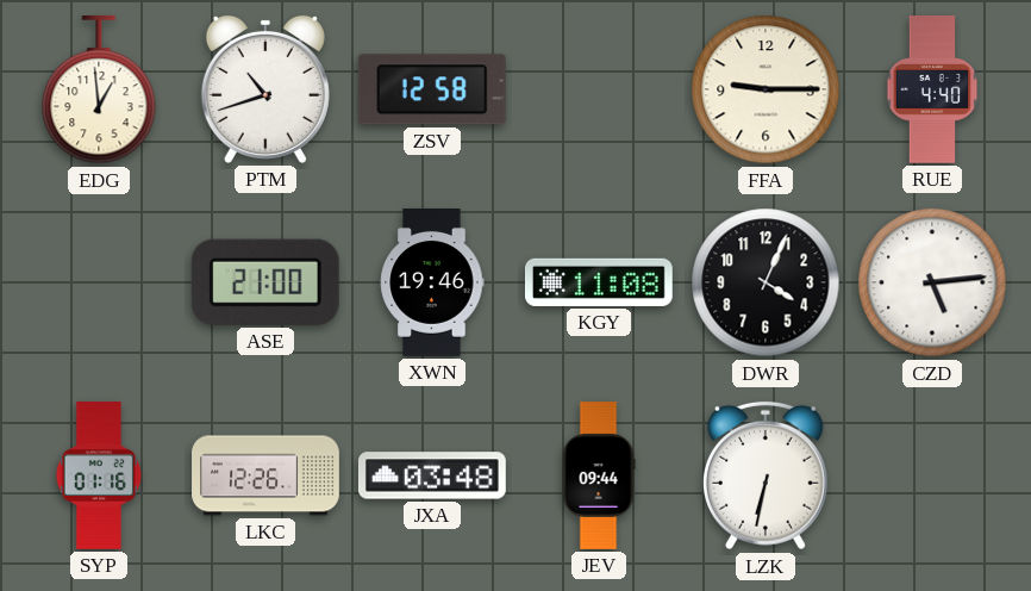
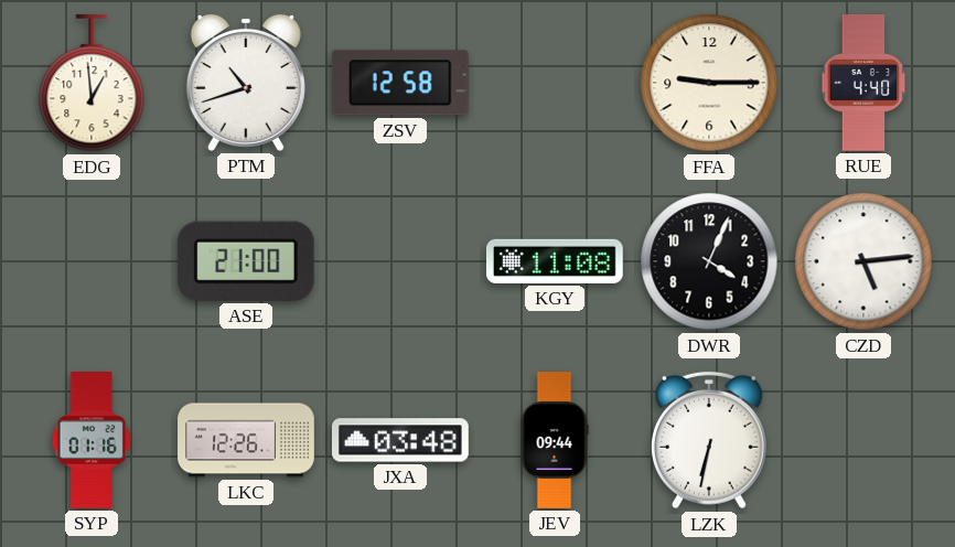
XWN: 19:46 -> none (432, 284)
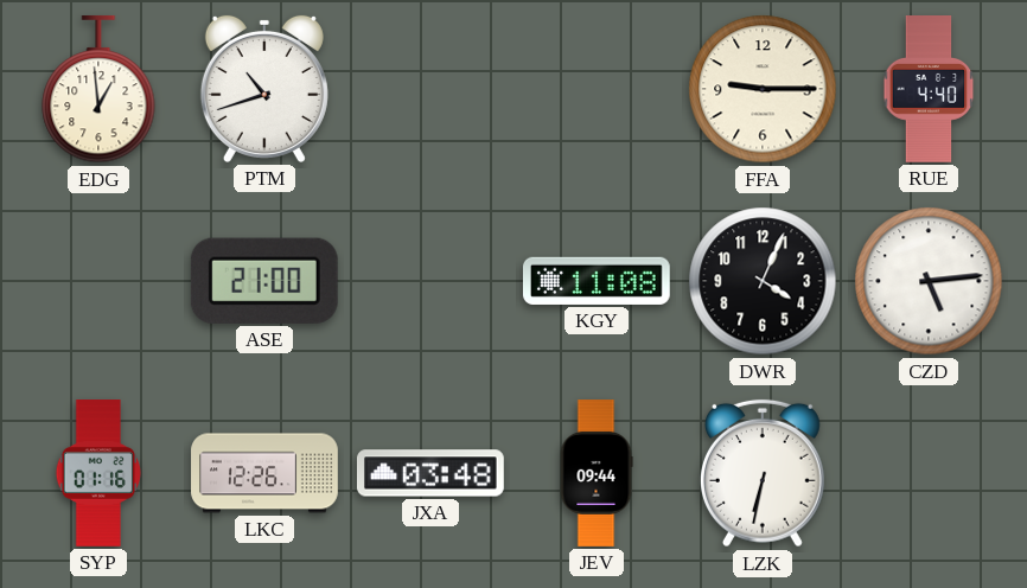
ZSV: 12:58 -> none (400, 83)
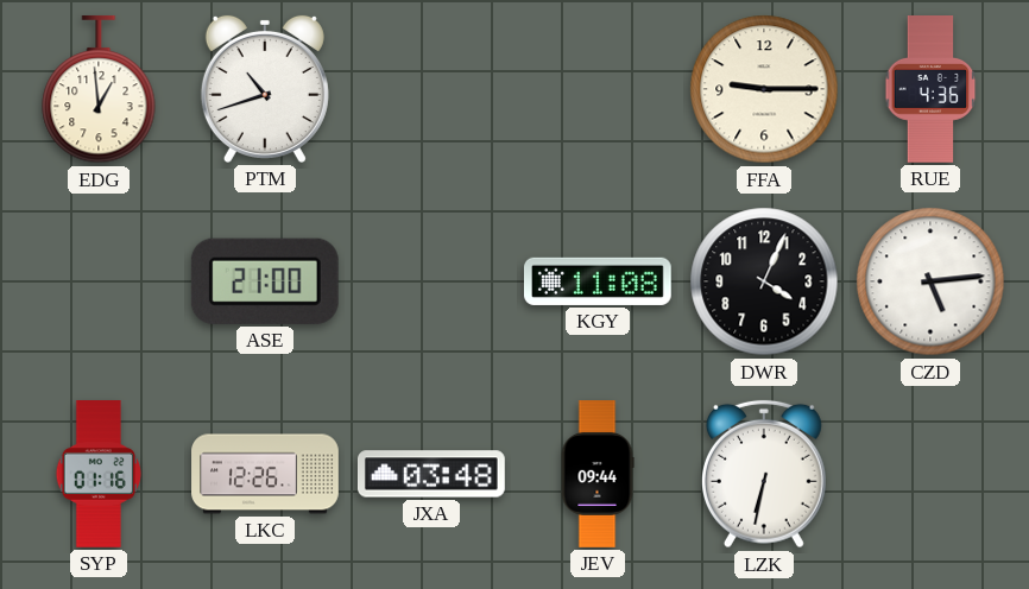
RUE: 4:40 -> 4:36 (930, 90)
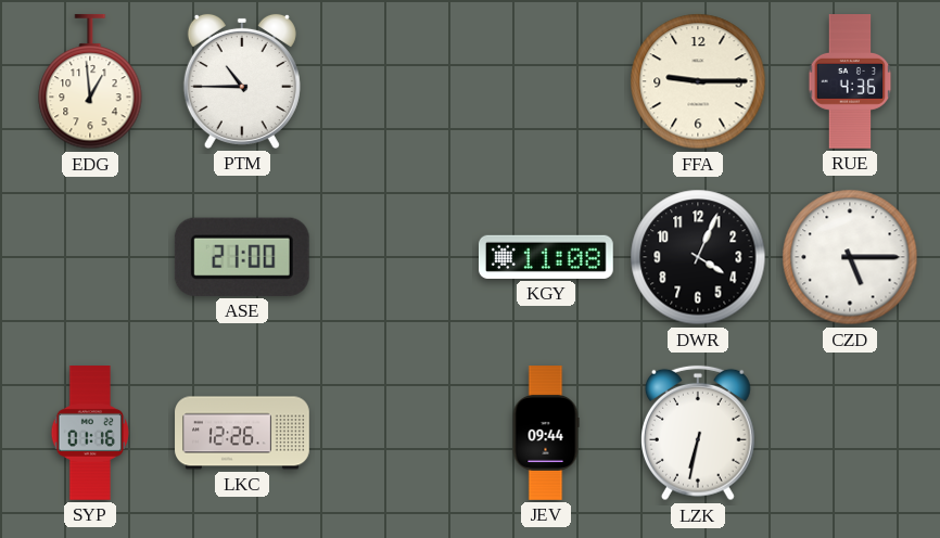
PTM: 10:42 -> 10:45 (242, 81)
CZD: 5:14 -> 5:15 (850, 257)
JXA: 03:48 -> none (431, 474)
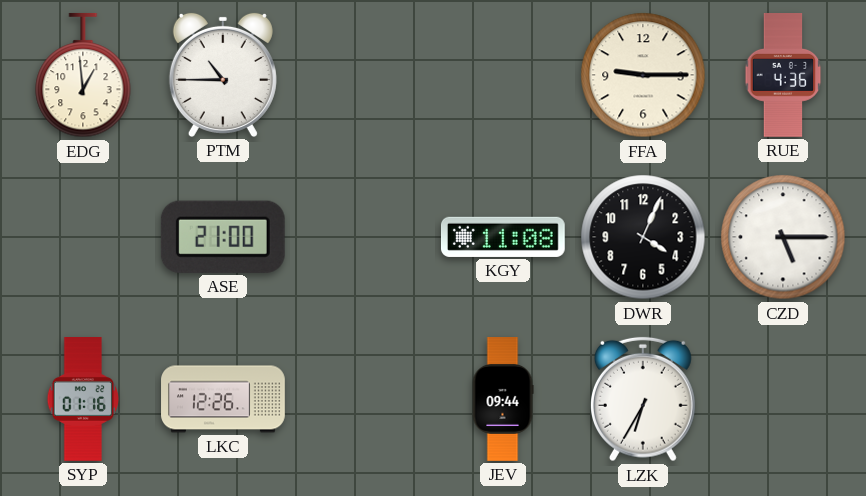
LZK: 6:32 -> 6:35 (643, 399)
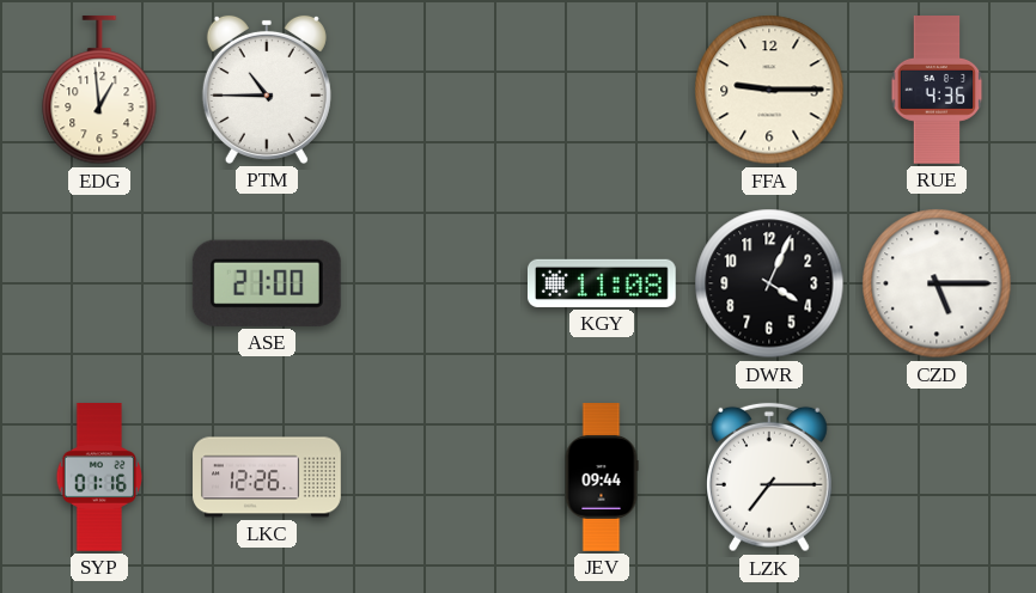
LZK: 6:35 -> 7:15 (769, 477)
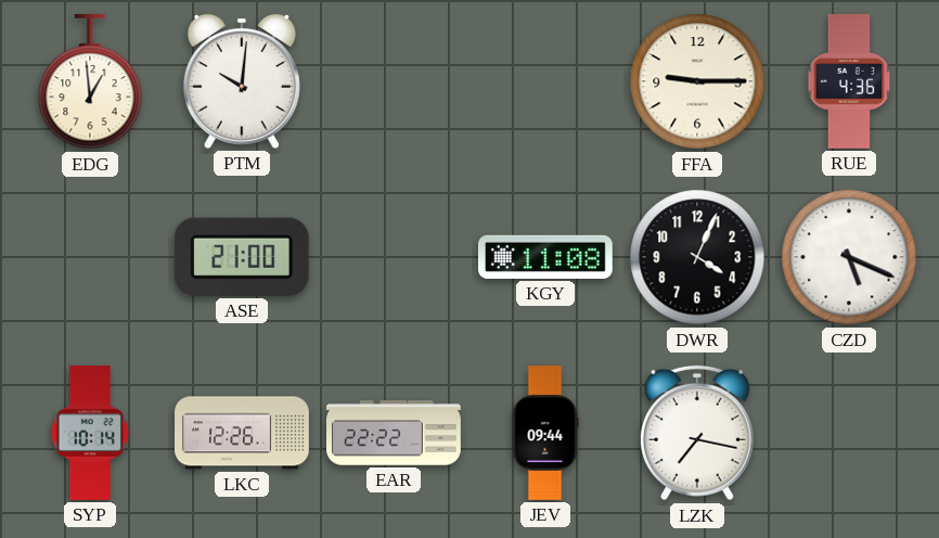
PTM: 10:45 -> 10:01 (242, 81)
CZD: 5:15 -> 5:19 (849, 257)
SYP: 01:16 -> 10:14 (89, 434)
EAR: none -> 22:22 (394, 433)
LZK: 7:15 -> 7:17 (697, 433)
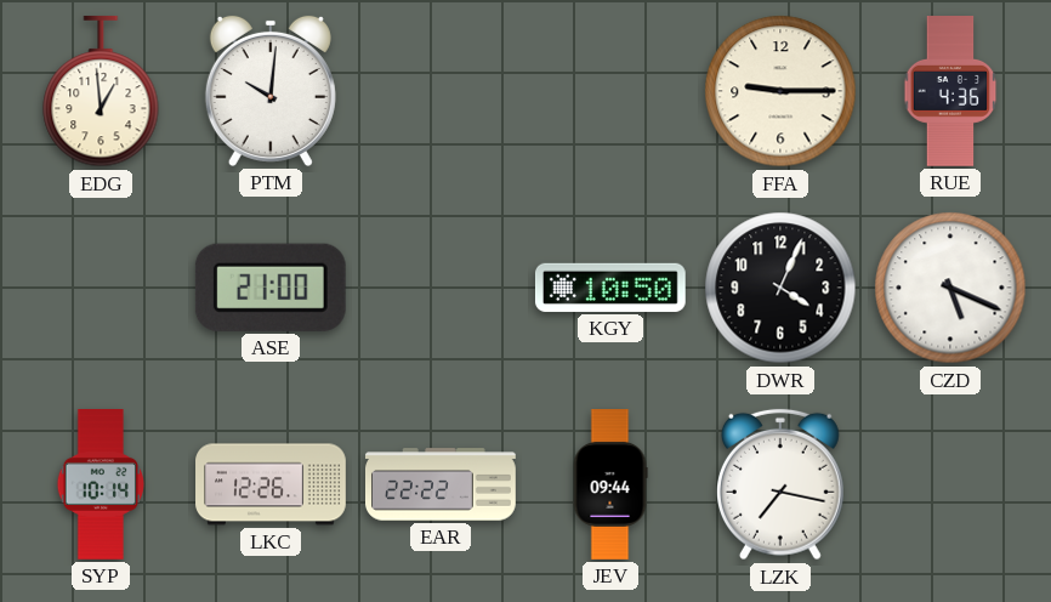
KGY: 11:08 -> 10:50 (610, 288)
